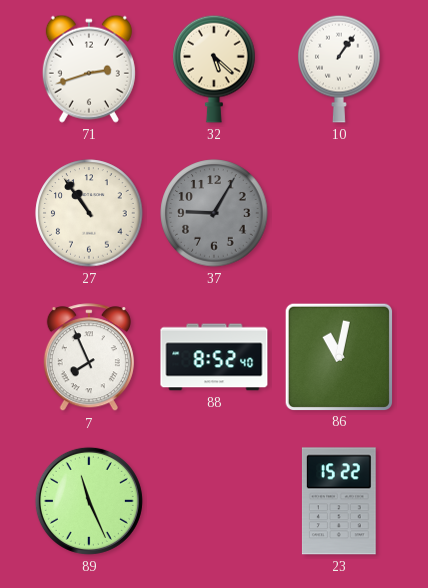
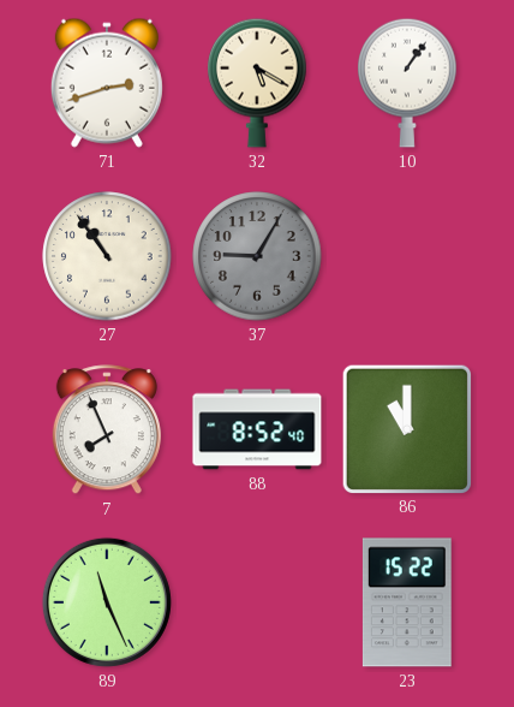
32: 5:22 -> 5:20 (257, 83)
86: 11:02 -> 11:00 (406, 428)
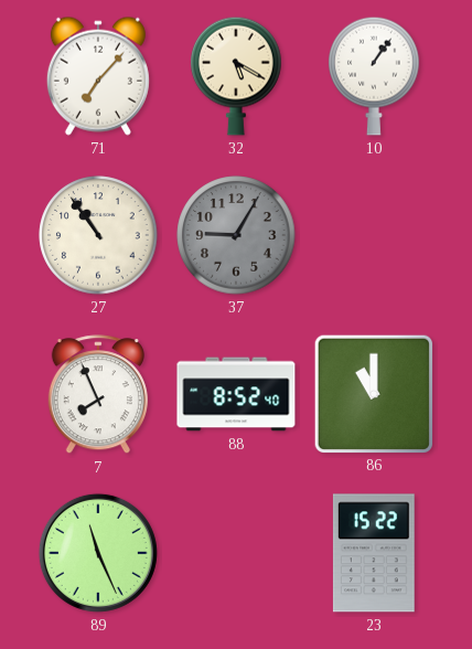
71: 2:42 -> 7:07 (98, 76)
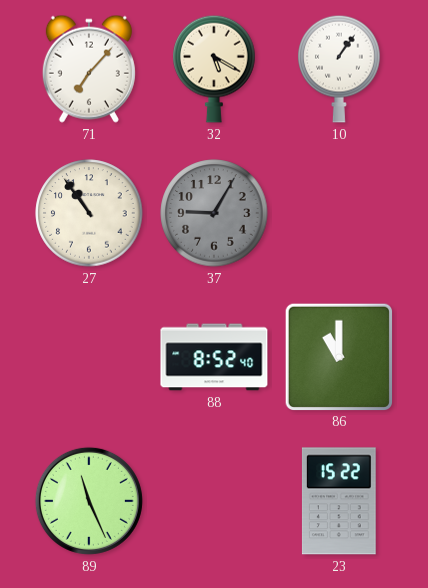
7: 7:56 -> none (98, 395)
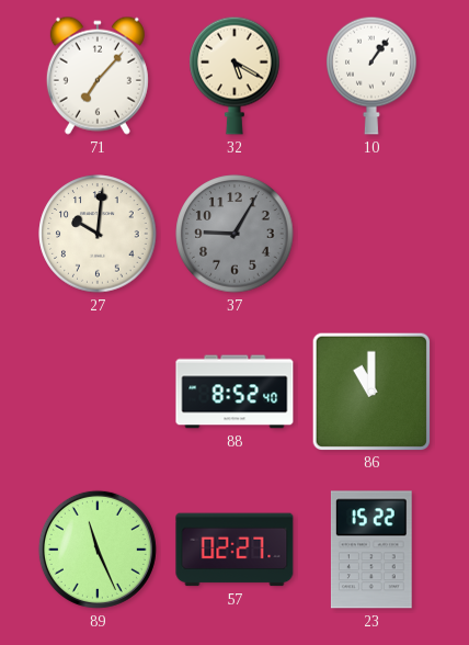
27: 10:54 -> 10:01 (98, 234)
57: none -> 02:27 (234, 550)
